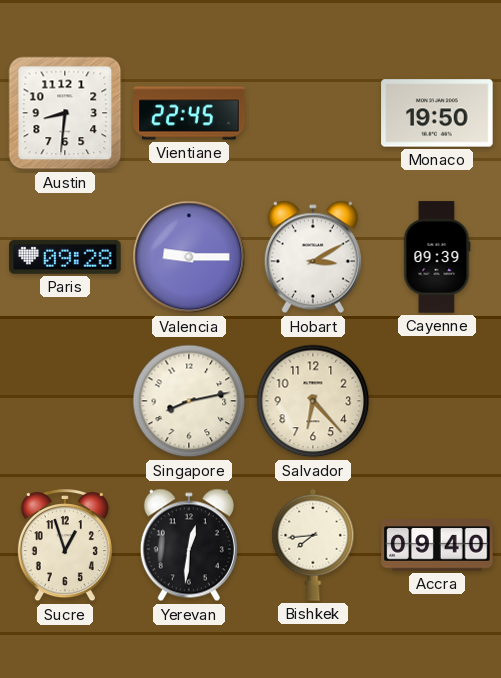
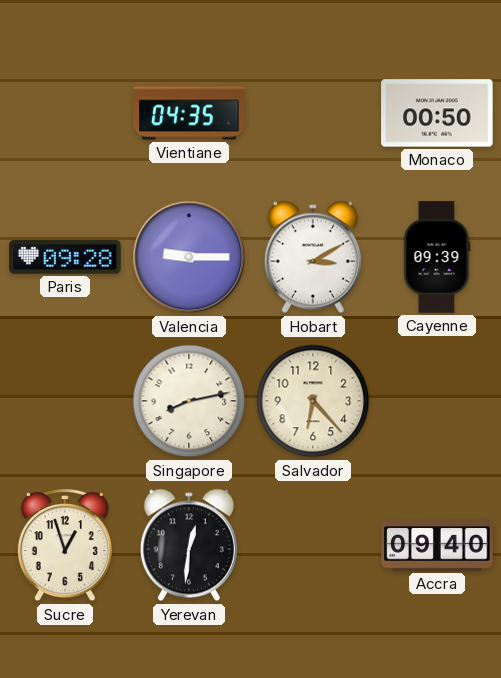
Austin: 8:31 -> none (65, 113)
Vientiane: 22:45 -> 04:35 (189, 113)
Monaco: 19:50 -> 00:50 (437, 113)
Bishkek: 7:44 -> none (313, 545)
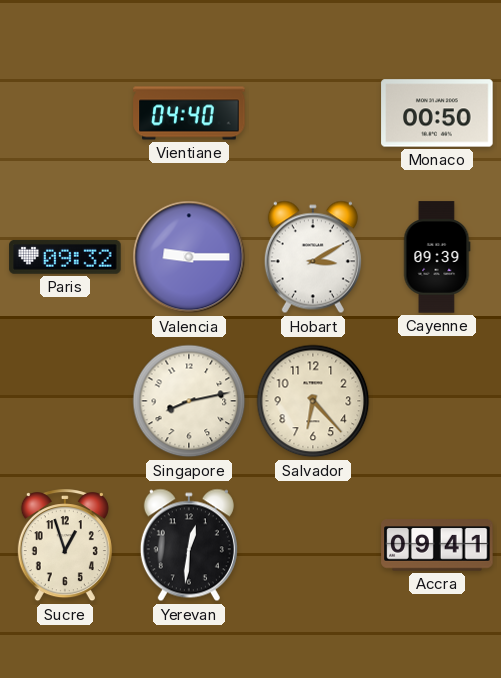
Vientiane: 04:35 -> 04:40 (189, 113)
Paris: 09:28 -> 09:32 (65, 257)
Accra: 09:40 -> 09:41 (437, 545)
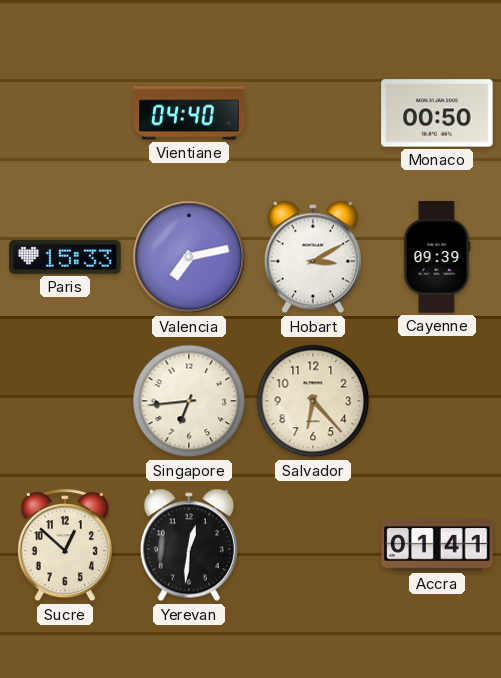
Paris: 09:32 -> 15:33 (65, 257)
Valencia: 9:15 -> 7:13 (189, 257)
Singapore: 8:13 -> 6:44 (189, 401)
Sucre: 12:57 -> 12:52 (65, 546)
Accra: 09:41 -> 01:41 (437, 545)
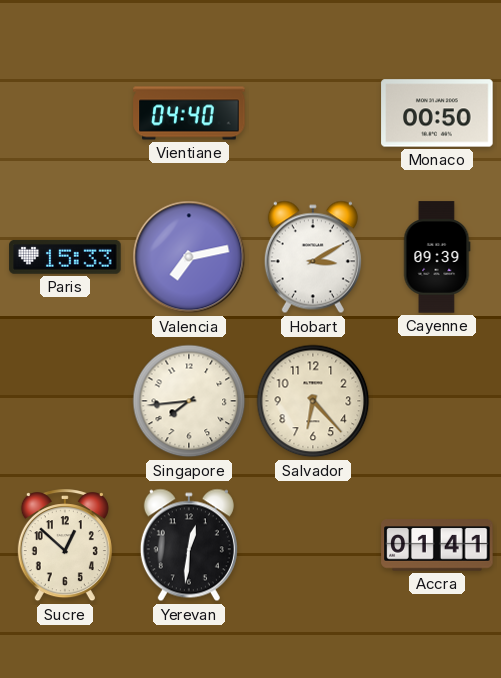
Singapore: 6:44 -> 7:44 (189, 401)
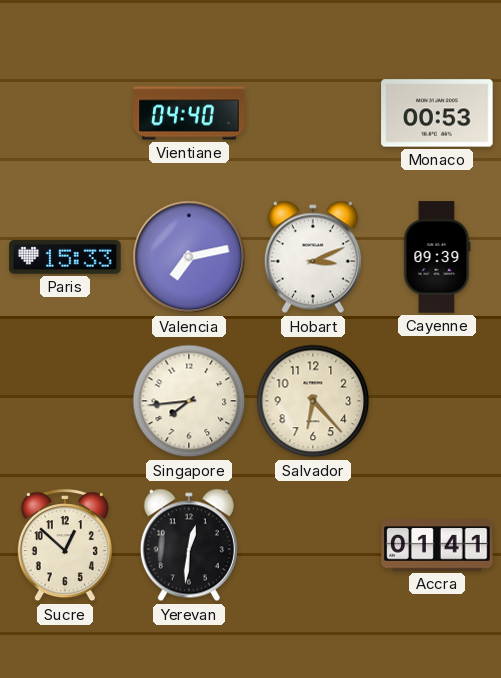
Monaco: 00:50 -> 00:53 (437, 113)
Hobart: 3:10 -> 3:11 (313, 257)
